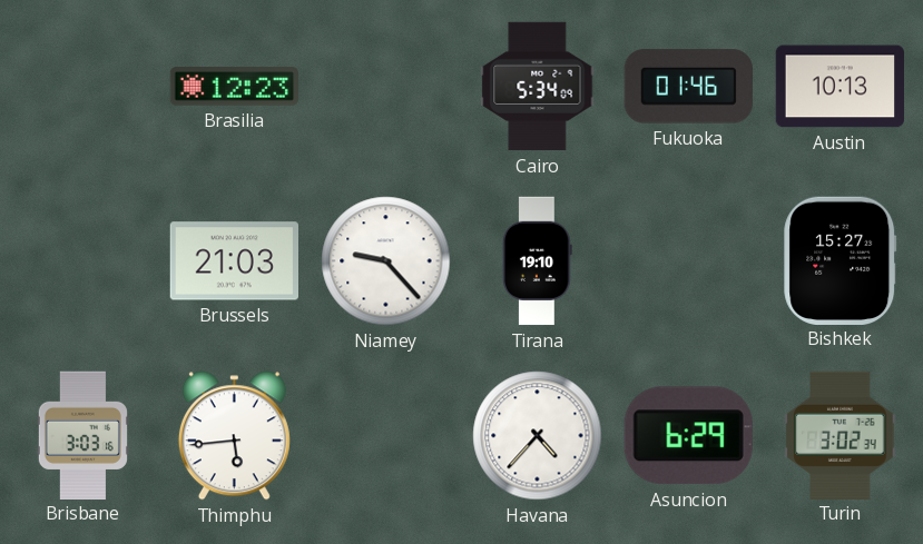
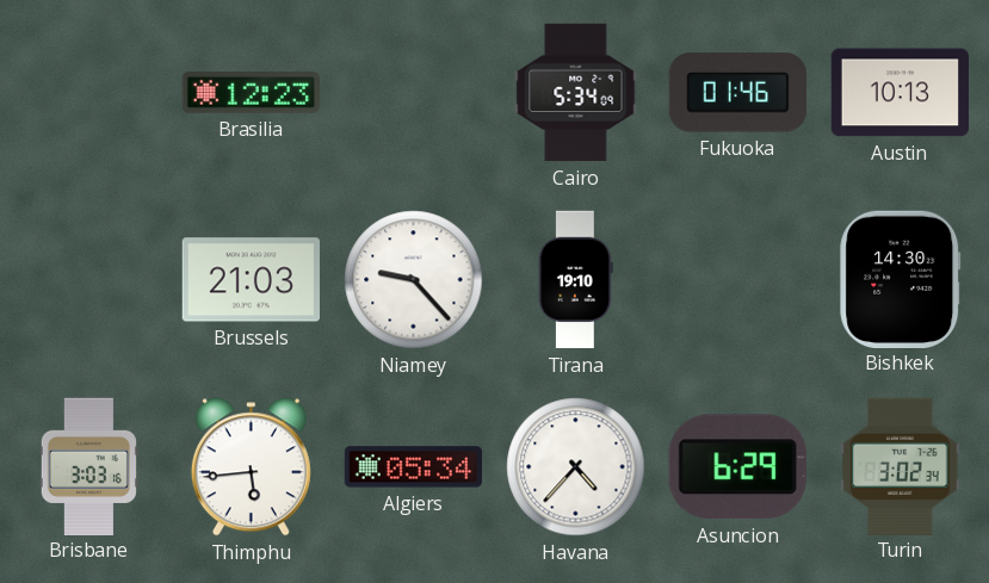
Bishkek: 15:27 -> 14:30 (901, 279)
Algiers: none -> 05:34 (413, 467)
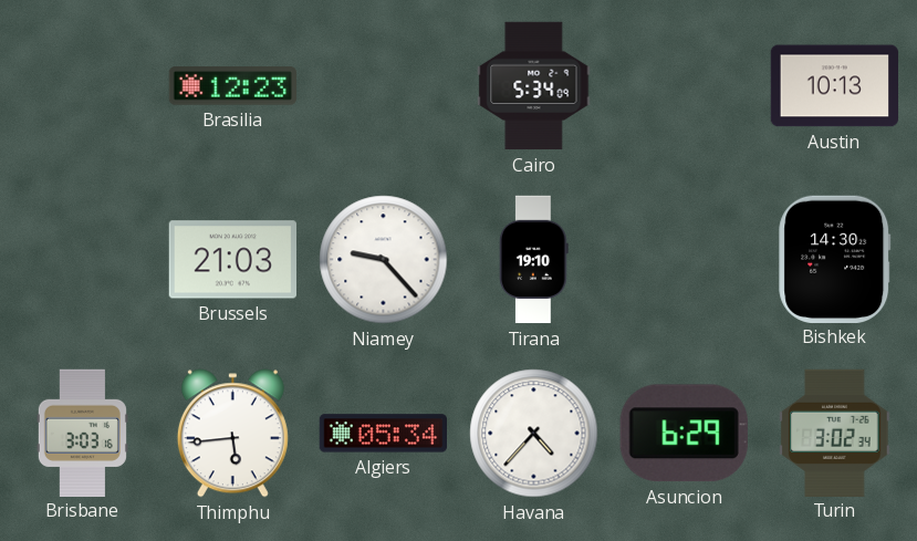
Fukuoka: 01:46 -> none (737, 93)
